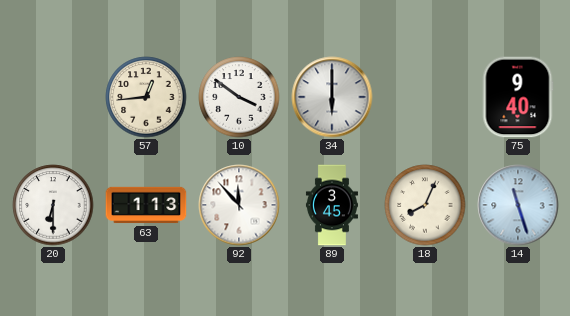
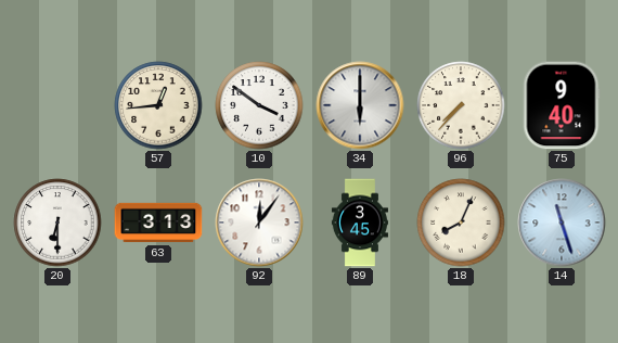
96: none -> 7:37 (461, 105)
63: 1:13 -> 3:13 (158, 223)
92: 11:53 -> 12:06 (259, 223)
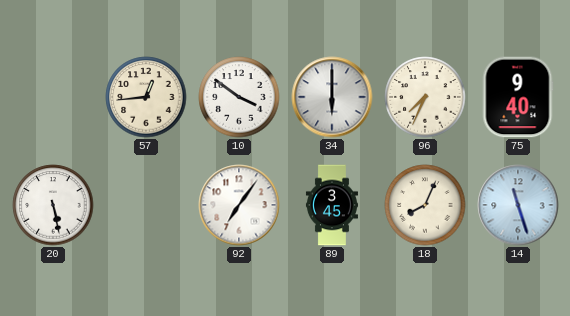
96: 7:37 -> 7:34 (425, 97)
20: 6:30 -> 5:28 (53, 205)
63: 3:13 -> none (158, 223)
92: 12:06 -> 7:06 (239, 205)
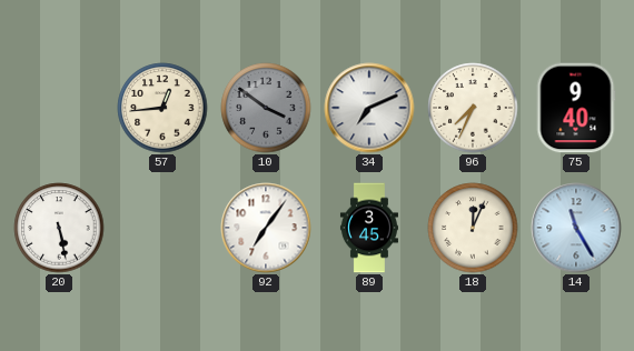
10 dial: white -> grey (266, 108)
34: 6:00 -> 7:11 (369, 108)
18: 8:04 -> 12:04 (473, 228)
14: 11:27 -> 11:25 (576, 228)
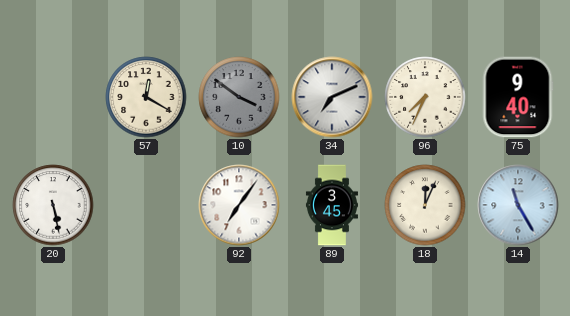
57: 12:44 -> 12:20 (146, 97)
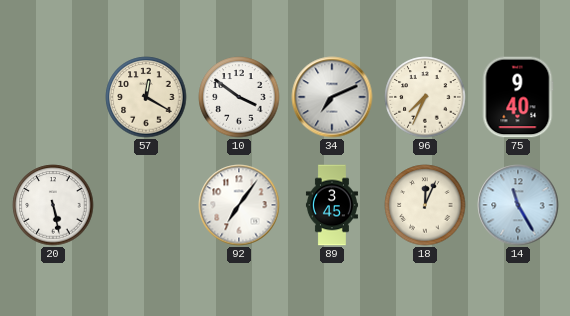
10 dial: grey -> white (239, 97)
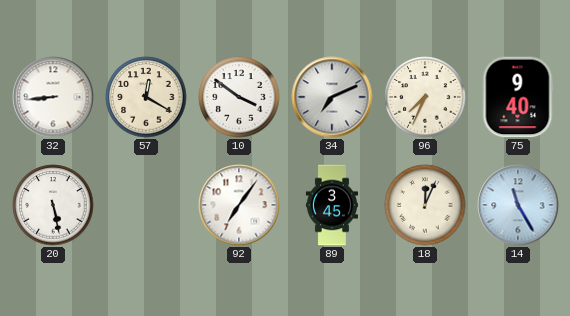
32: none -> 8:44 (53, 97)
